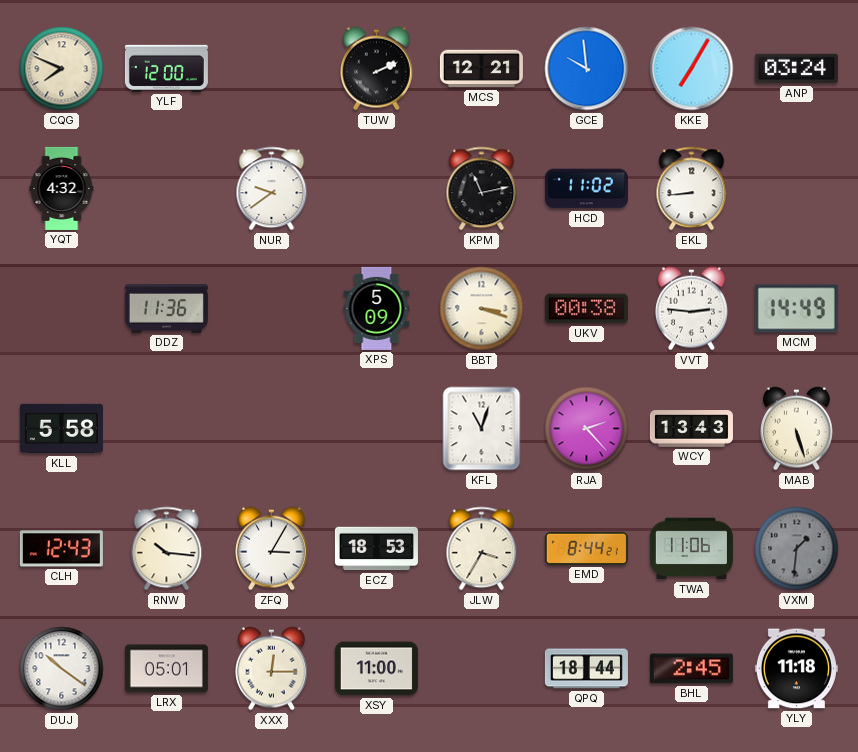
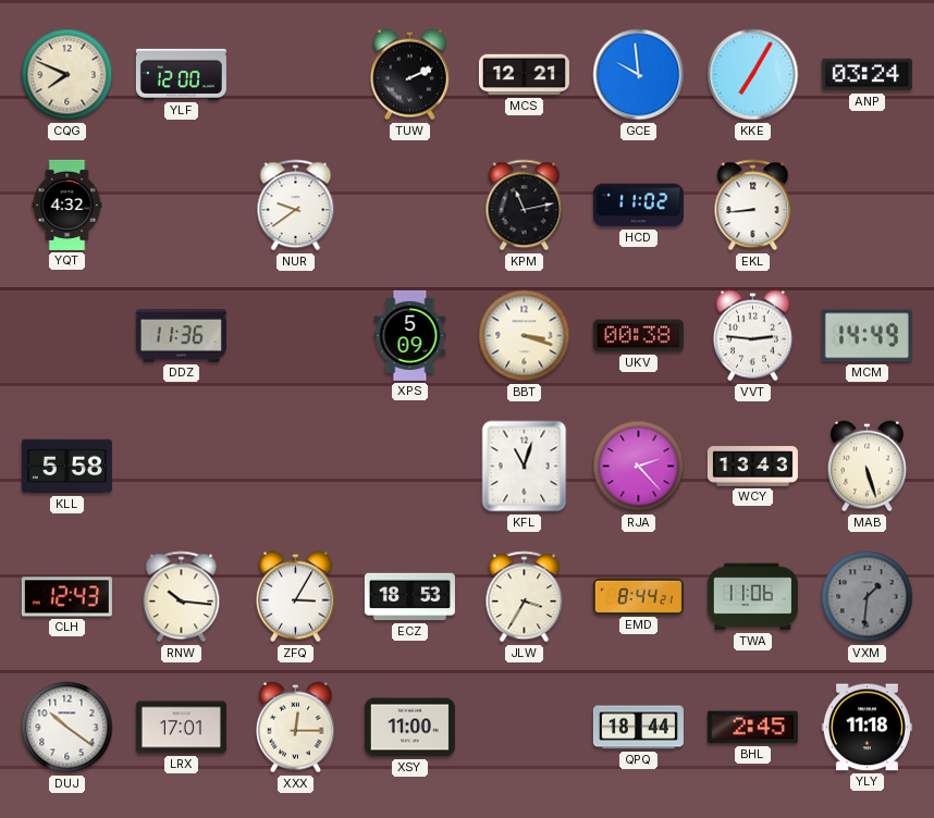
LRX: 05:01 -> 17:01 (181, 728)
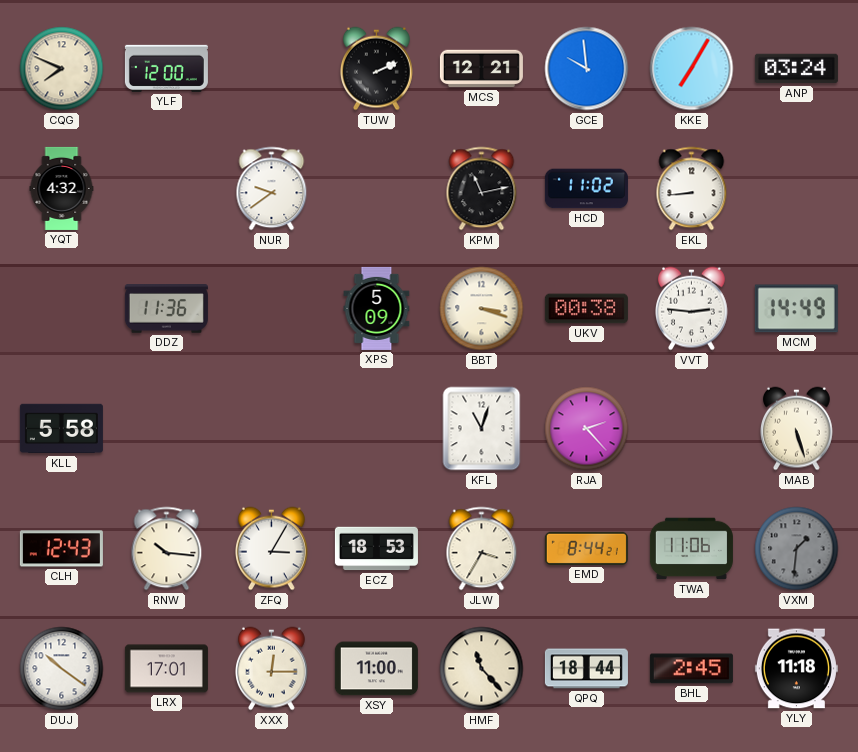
WCY: 13:43 -> none (752, 467)
HMF: none -> 11:23 (482, 669)
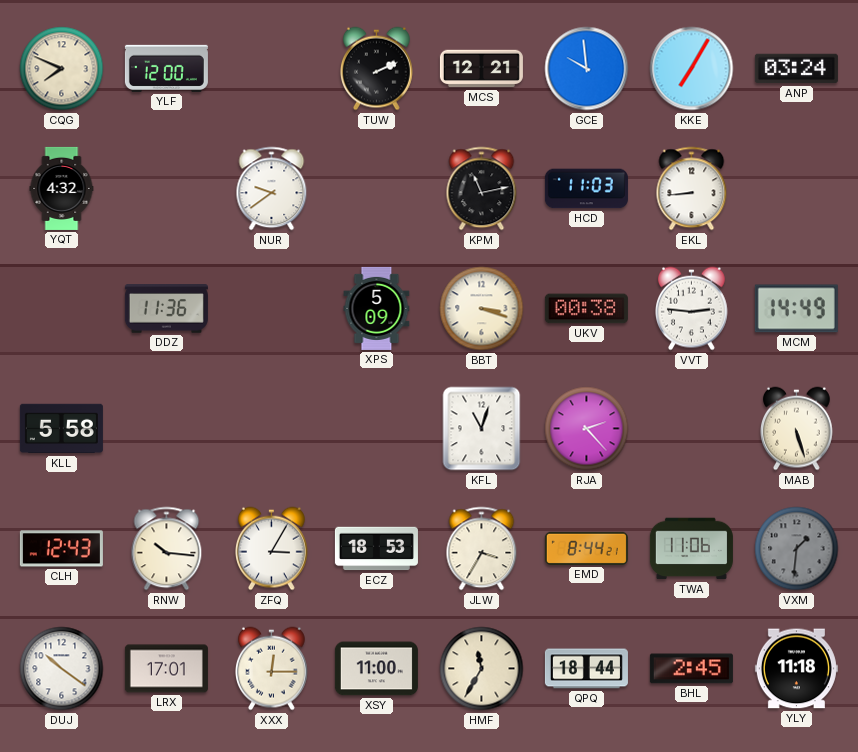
HCD: 11:02 -> 11:03 (586, 189)
HMF: 11:23 -> 11:35 (482, 669)
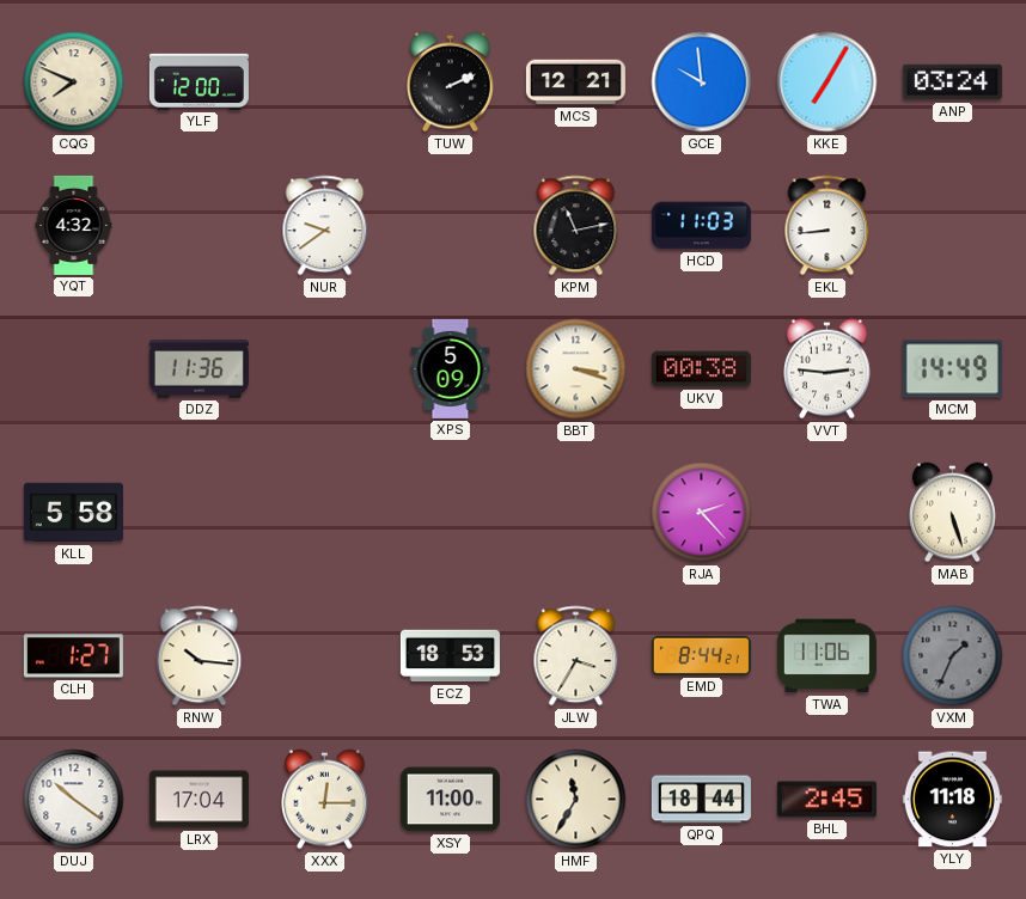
KFL: 11:03 -> none (482, 429)
CLH: 12:43 -> 1:27 (73, 656)
ZFQ: 3:05 -> none (272, 549)
VXM: 1:31 -> 1:34 (953, 656)
LRX: 17:01 -> 17:04 (199, 800)
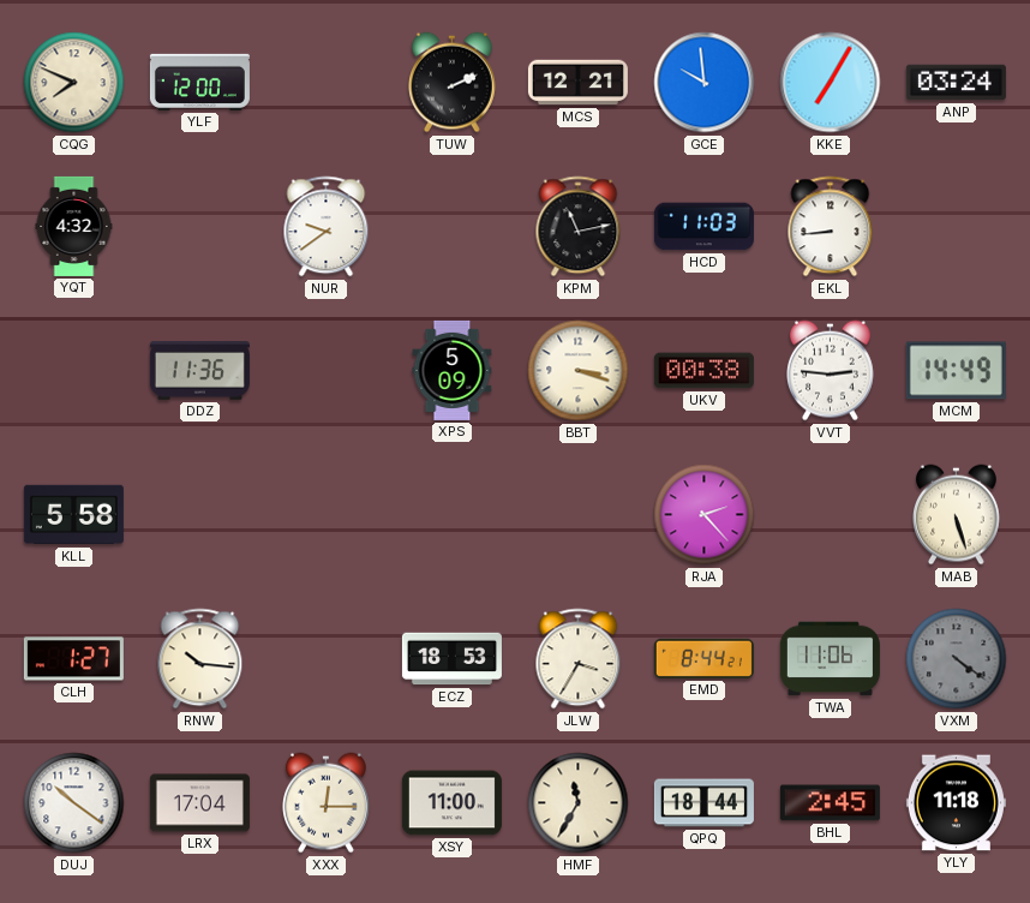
VXM: 1:34 -> 4:21 (957, 659)
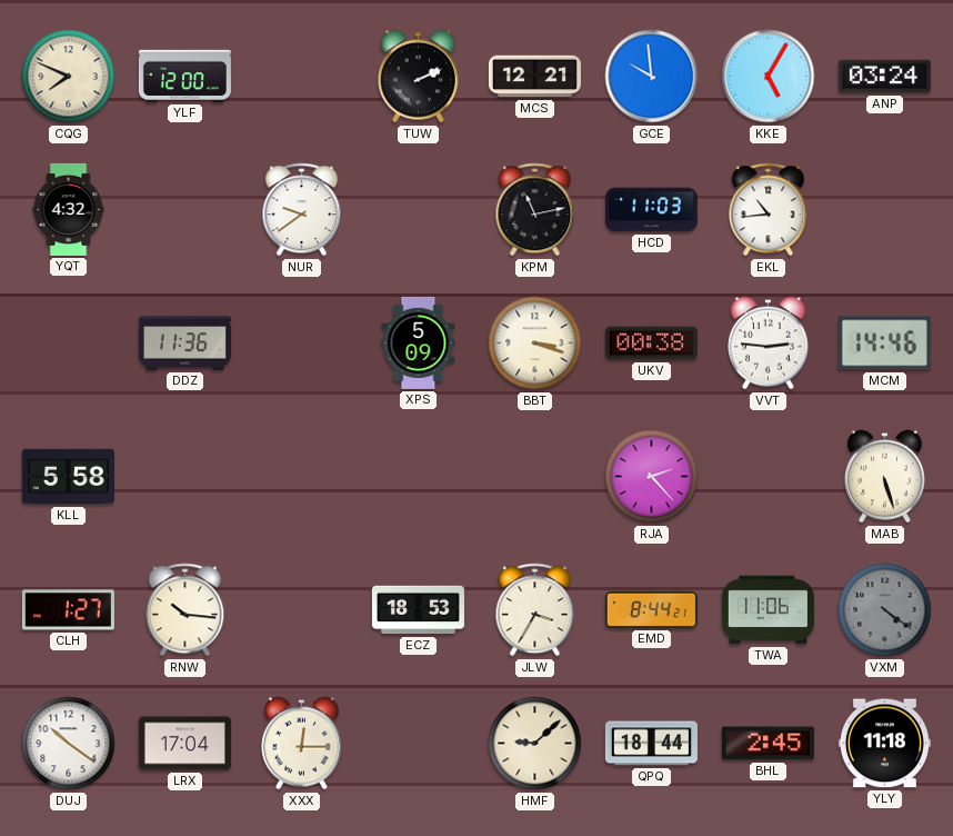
KKE: 7:05 -> 5:05 (769, 77)
EKL: 8:44 -> 10:44 (769, 210)
MCM: 14:49 -> 14:46 (884, 344)
XSY: 11:00 -> none (451, 803)
HMF: 11:35 -> 9:08 (535, 744)
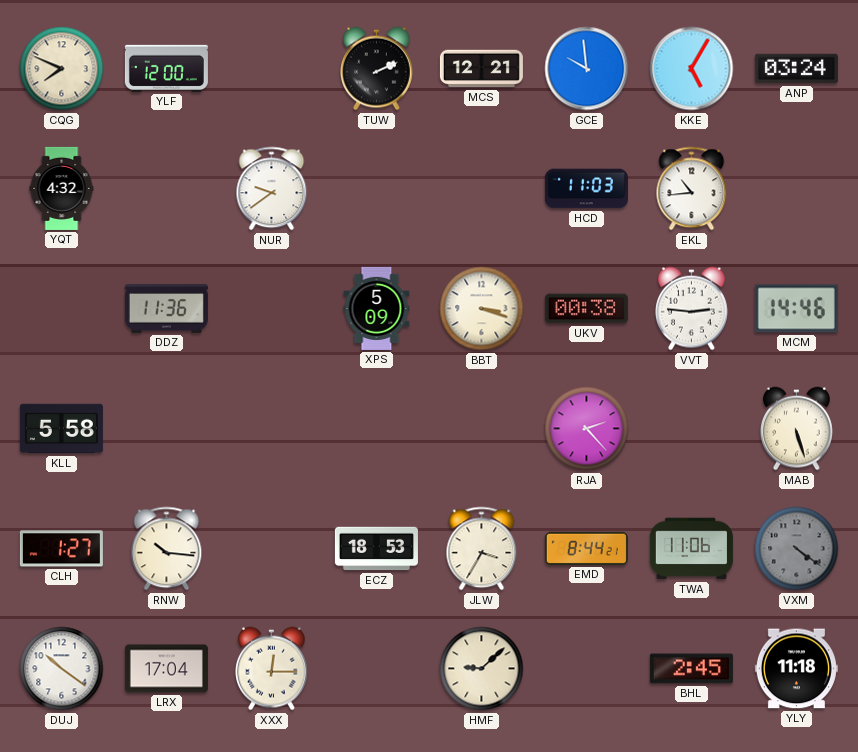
KPM: 11:13 -> none (535, 210)
QPQ: 18:44 -> none (651, 744)
